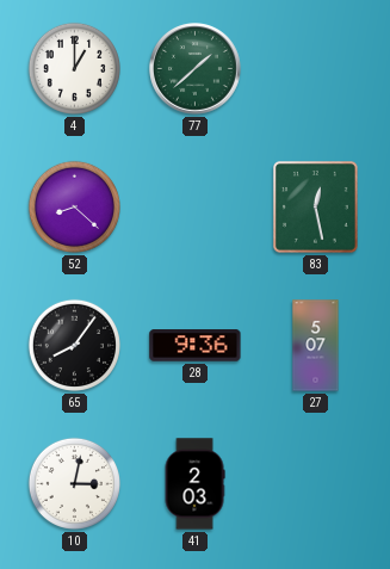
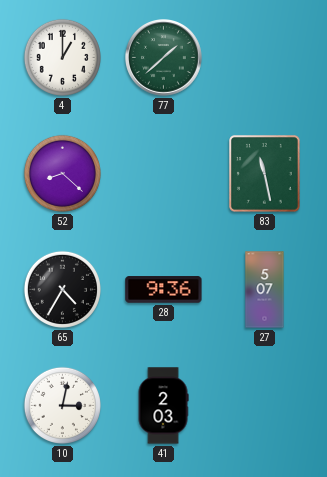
83: 12:28 -> 11:28 (265, 174)
65: 8:06 -> 4:35 (62, 289)
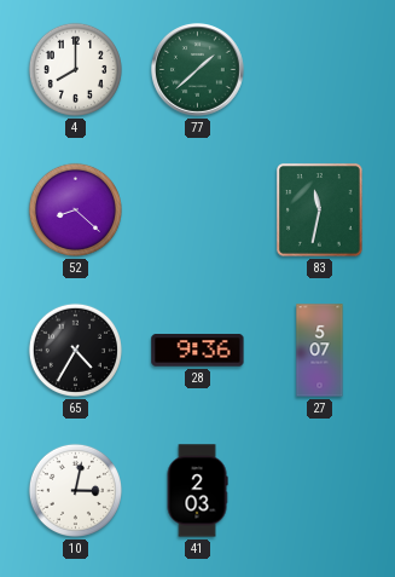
4: 1:00 -> 8:00 (75, 69)
83: 11:28 -> 11:32 (320, 210)
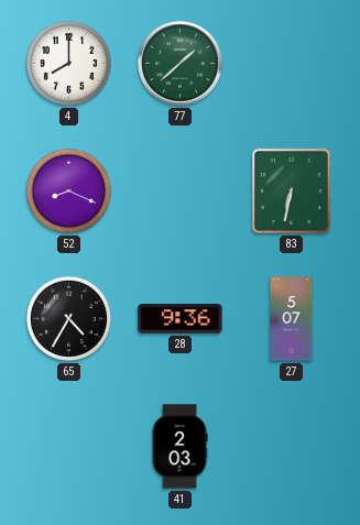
52: 8:22 -> 8:19 (68, 190)
83: 11:32 -> 6:32 (292, 192)
10: 3:02 -> none (75, 490)
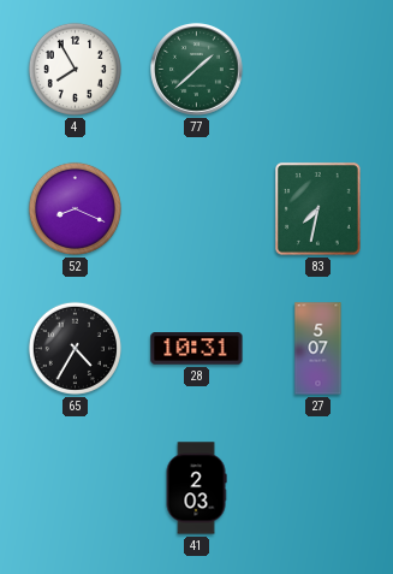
4: 8:00 -> 7:55 (75, 69)
83: 6:32 -> 7:32 (318, 209)
28: 9:36 -> 10:31 (197, 349)
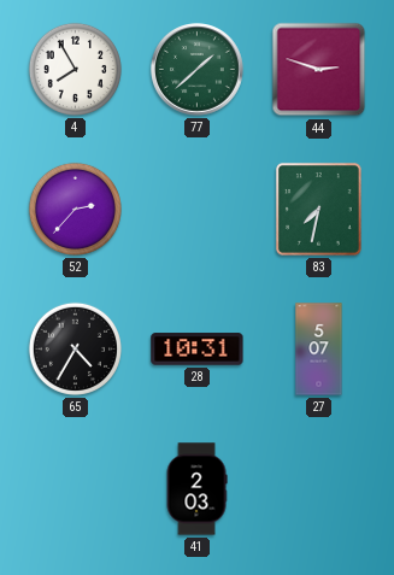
44: none -> 2:48 (319, 70)
52: 8:19 -> 2:37 (75, 209)
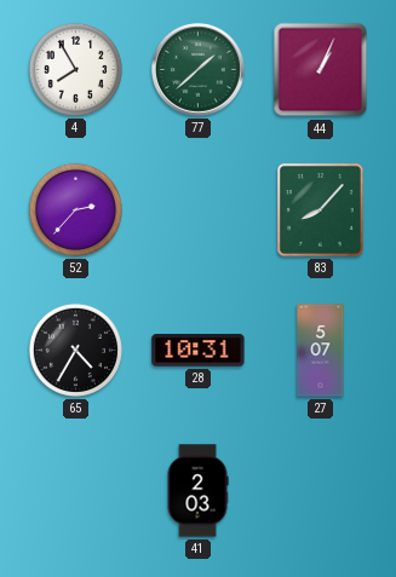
44: 2:48 -> 1:04 (321, 70)
83: 7:32 -> 8:07 (321, 210)
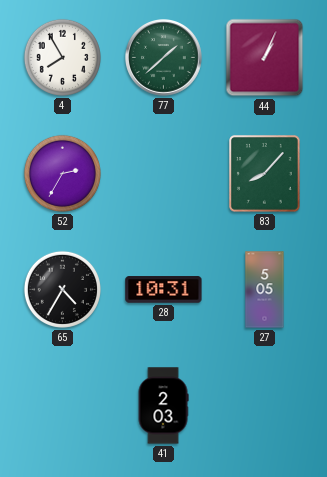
52: 2:37 -> 2:35 (62, 173)
27: 5:07 -> 5:05 (265, 290)
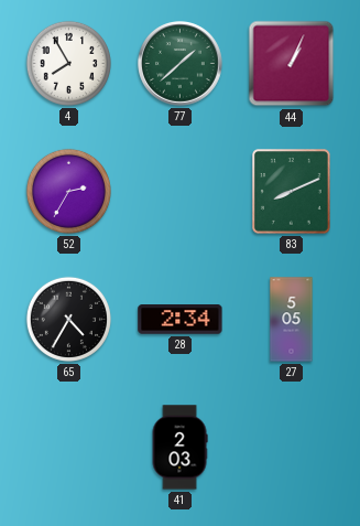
83: 8:07 -> 8:11 (292, 192)
28: 10:31 -> 2:34 (181, 320)
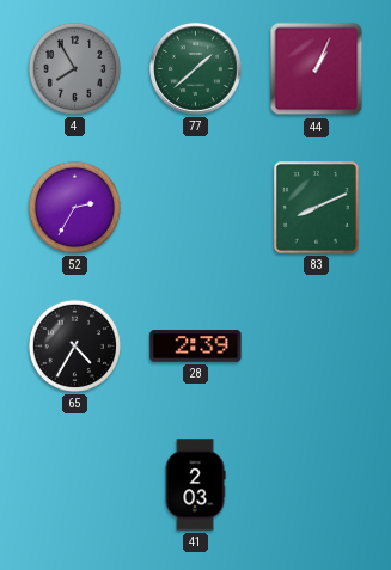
4 dial: white -> grey (74, 68)
28: 2:34 -> 2:39 (196, 347)
27: 5:05 -> none (292, 320)
